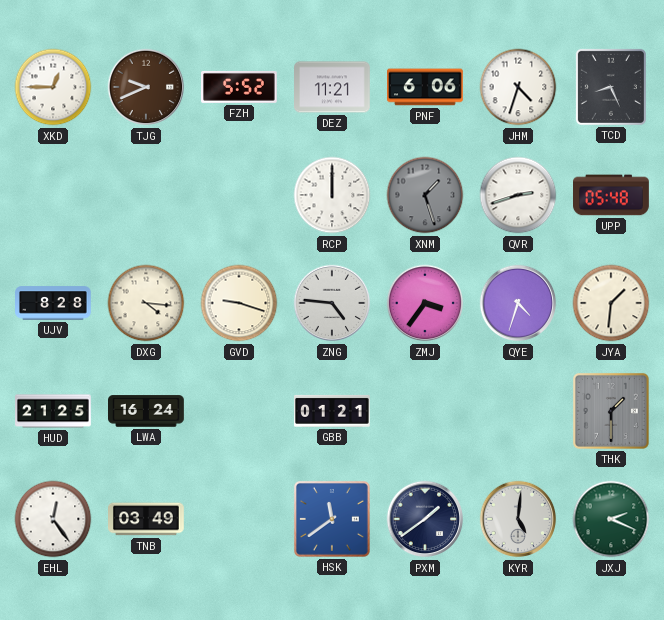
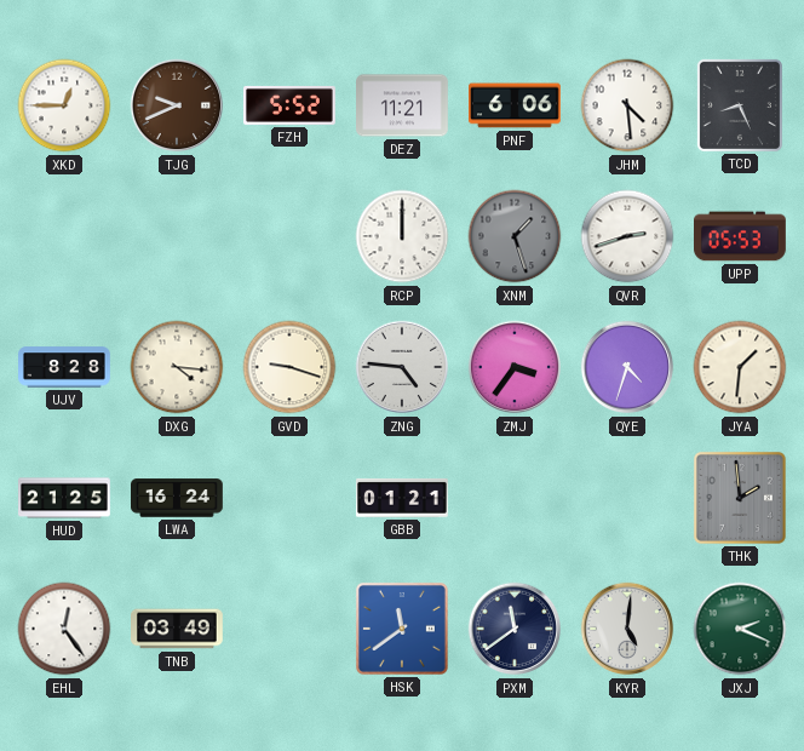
JHM: 4:33 -> 4:29 (627, 105)
UPP: 05:48 -> 05:53 (741, 236)
THK: 1:30 -> 1:59 (740, 498)
PXM: 1:39 -> 11:39 (515, 629)
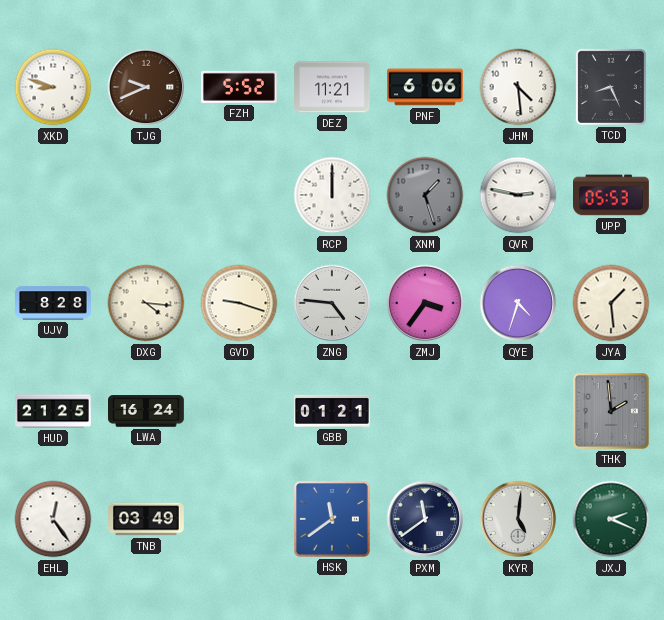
XKD: 12:45 -> 8:48 (53, 87)
QVR: 2:42 -> 2:47 (518, 195)
JYA: 1:31 -> 1:29 (611, 303)
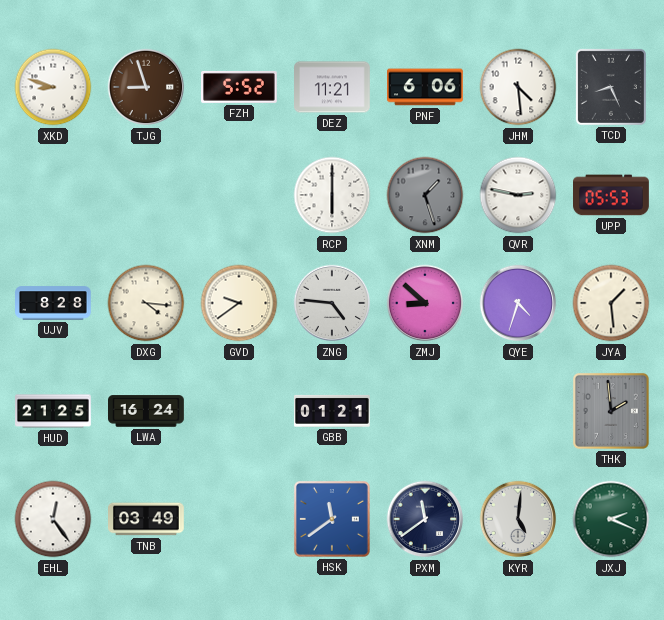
TJG: 9:41 -> 8:57 (146, 87)
RCP: 12:00 -> 6:00 (332, 195)
GVD: 9:18 -> 9:39 (239, 303)
ZMJ: 3:36 -> 8:52 (425, 303)
